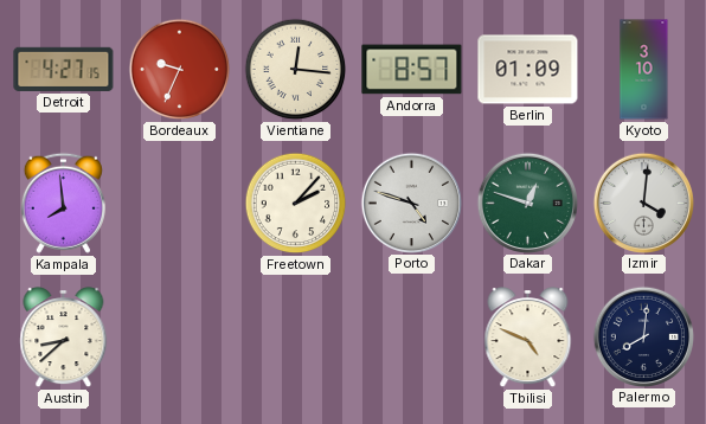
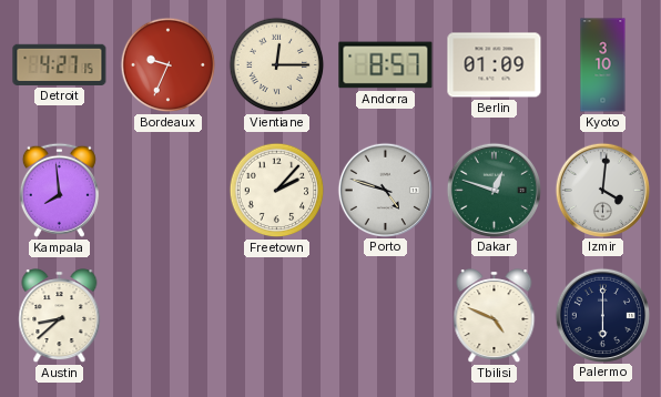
Vientiane: 12:16 -> 12:15 (277, 65)
Palermo: 8:01 -> 6:00 (602, 315)
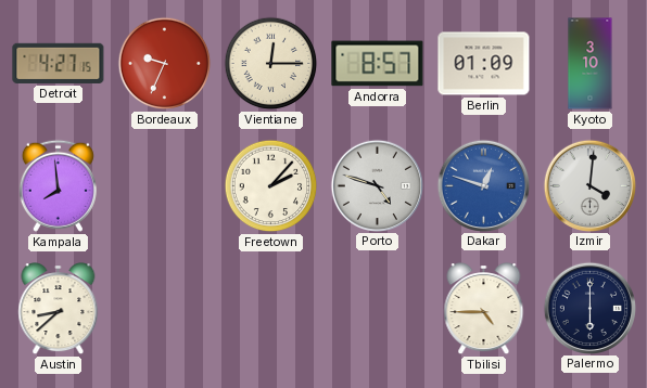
Dakar dial: green -> blue (483, 185)
Tbilisi: 4:49 -> 4:45 (484, 309)
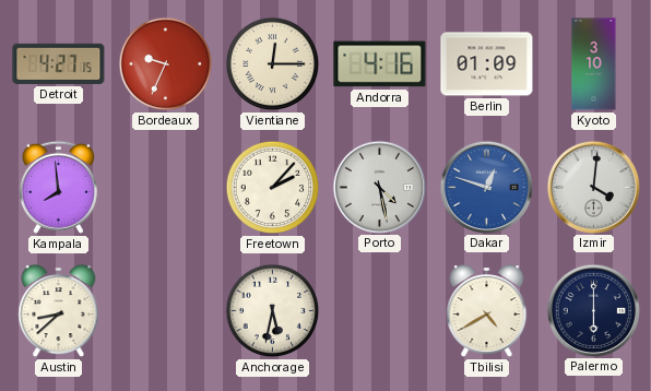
Andorra: 8:57 -> 4:16 (380, 64)
Porto: 4:48 -> 4:28 (379, 187)
Anchorage: none -> 5:32 (273, 311)
Tbilisi: 4:45 -> 4:40 (487, 311)
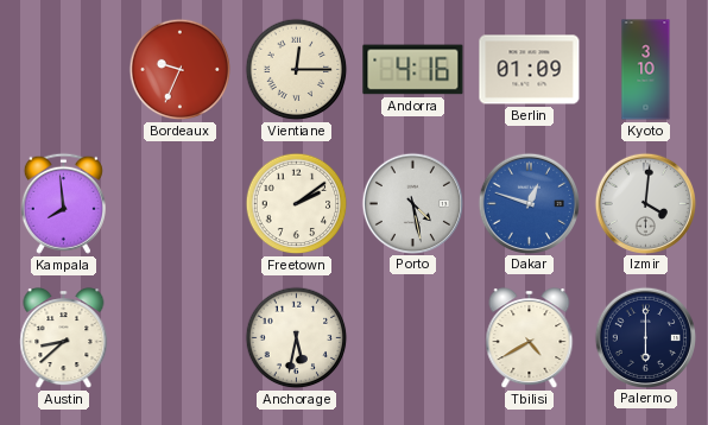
Detroit: 4:27 -> none (59, 63)
Freetown: 2:07 -> 2:09 (297, 204)
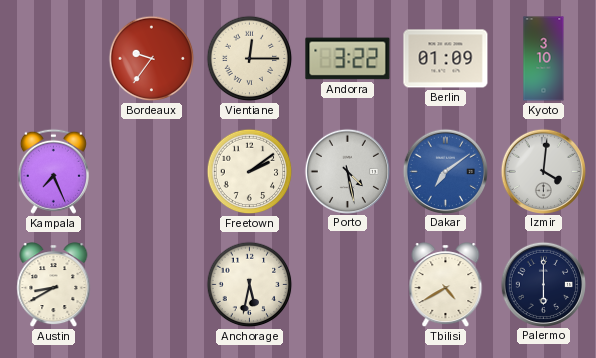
Bordeaux: 9:34 -> 9:36 (152, 59)
Andorra: 4:16 -> 3:22 (348, 59)
Kampala: 7:59 -> 7:26 (53, 171)
Dakar: 12:48 -> 7:09 (445, 171)
Austin: 8:38 -> 8:40 (54, 285)
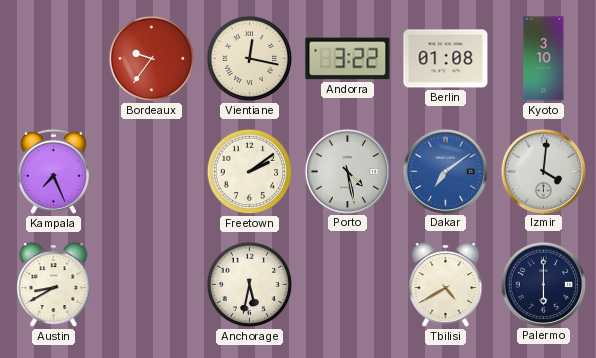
Vientiane: 12:15 -> 12:17 (250, 59)
Berlin: 01:09 -> 01:08 (446, 59)
